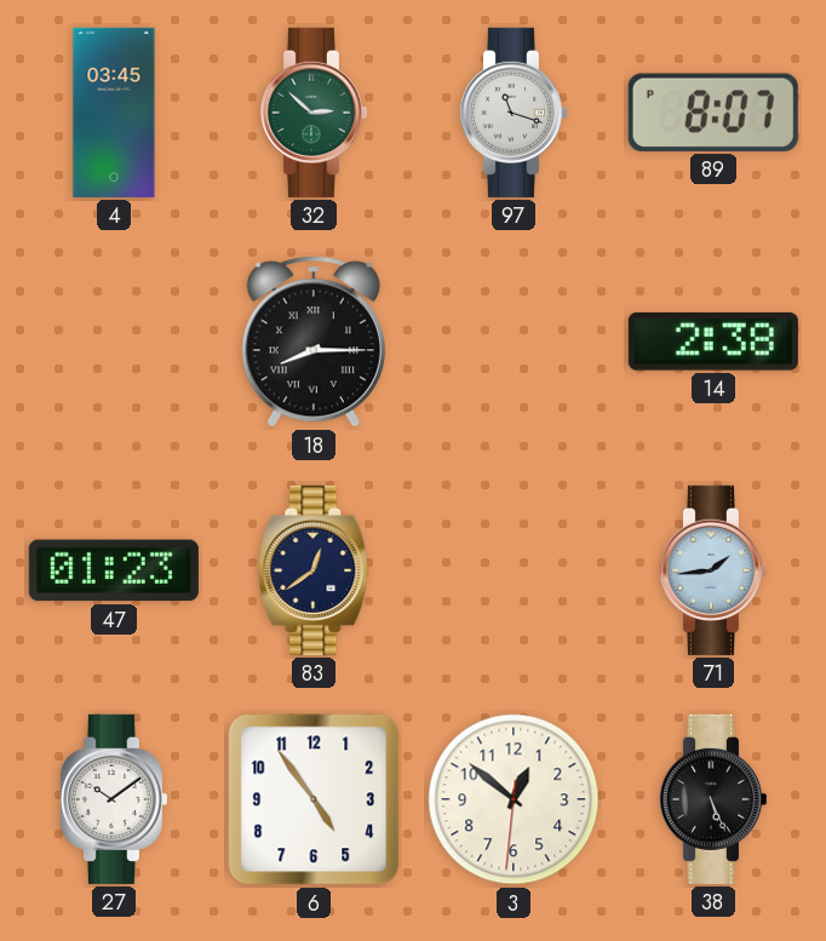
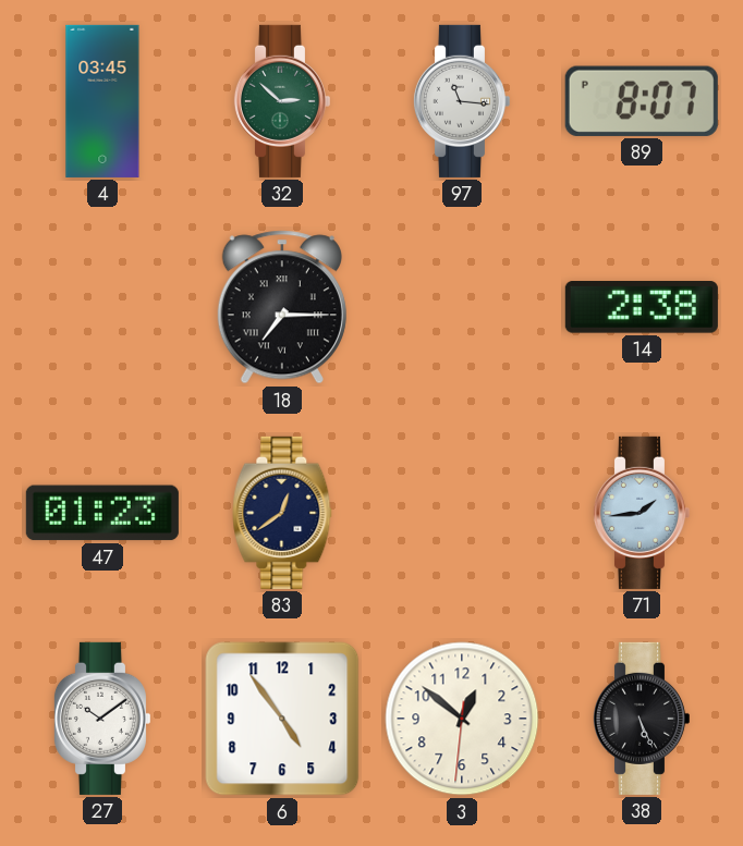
97: 11:18 -> 11:16 (461, 101)
18: 8:15 -> 7:15 (282, 307)
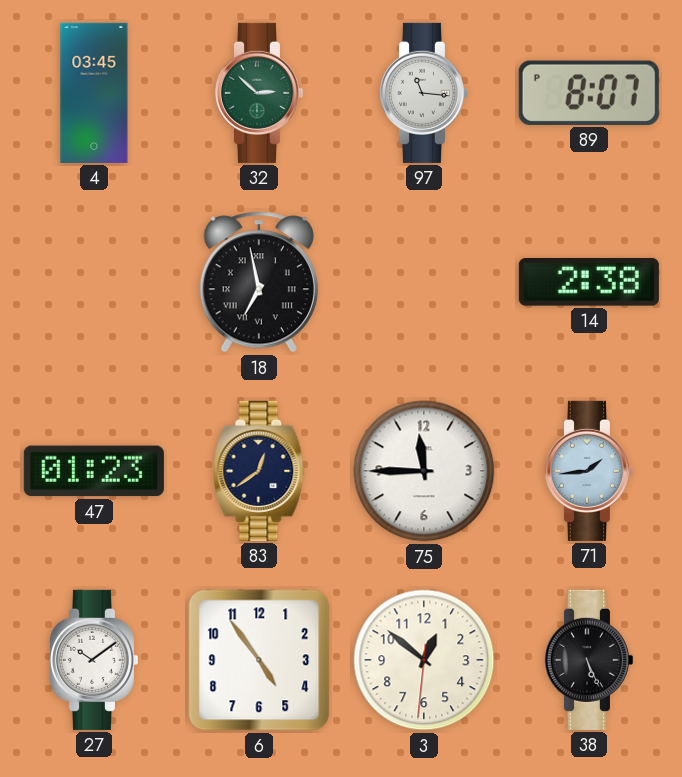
18: 7:15 -> 6:58 (259, 282)
75: none -> 11:45 (424, 471)
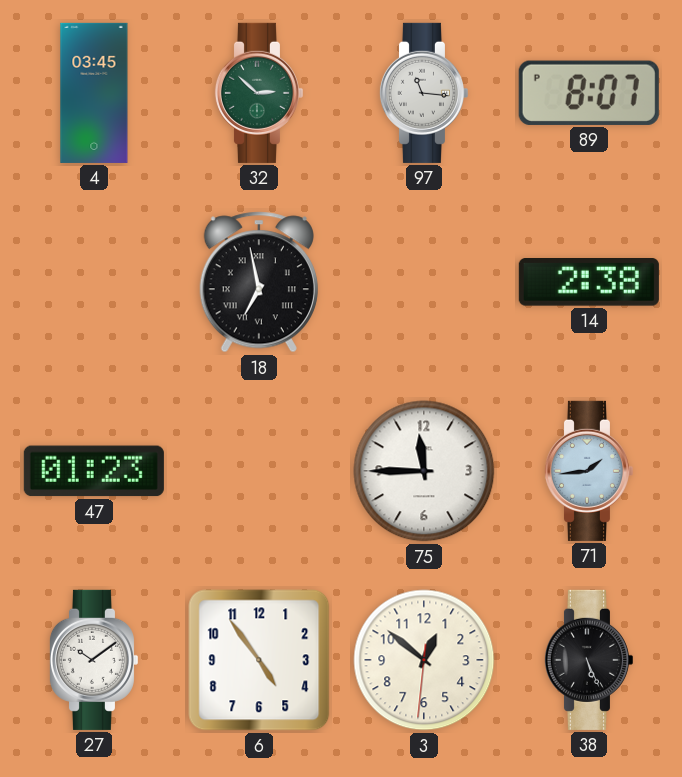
83: 12:39 -> none (259, 471)
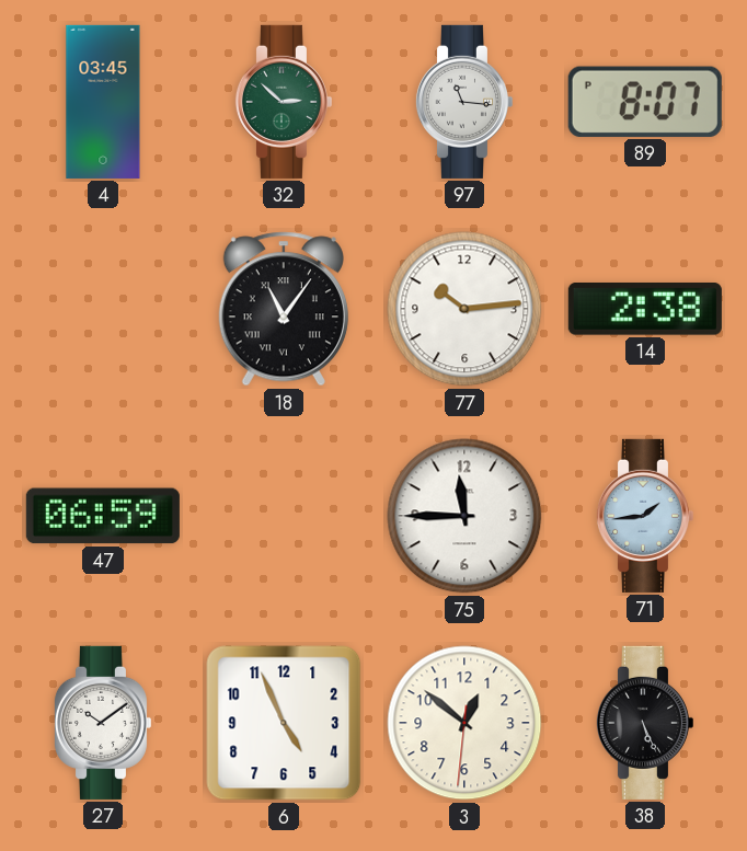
18: 6:58 -> 11:06 (284, 309)
77: none -> 10:14 (464, 309)
47: 01:23 -> 06:59 (103, 516)
6: 4:54 -> 4:56 (284, 723)
